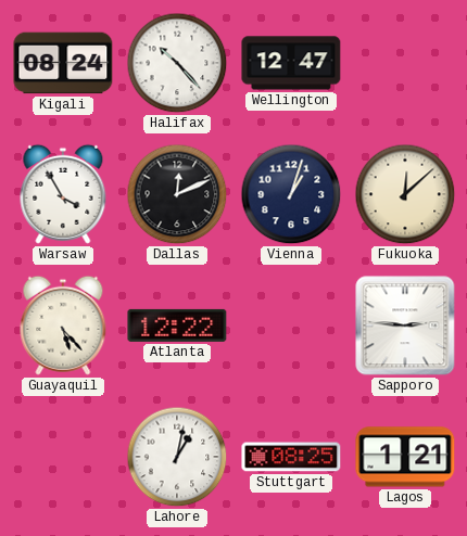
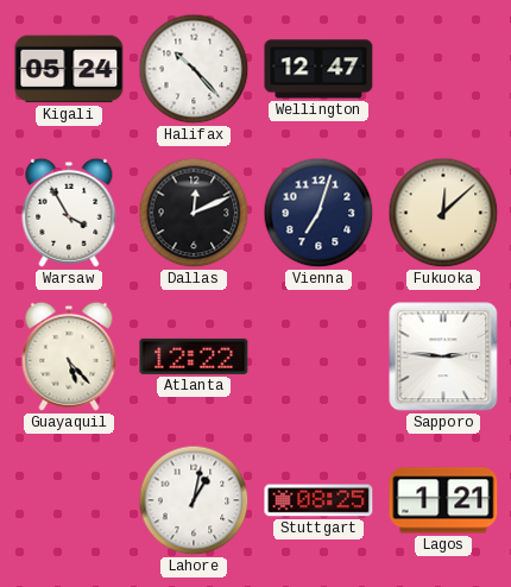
Kigali: 08:24 -> 05:24 (69, 69)
Vienna: 1:03 -> 7:03 (318, 213)
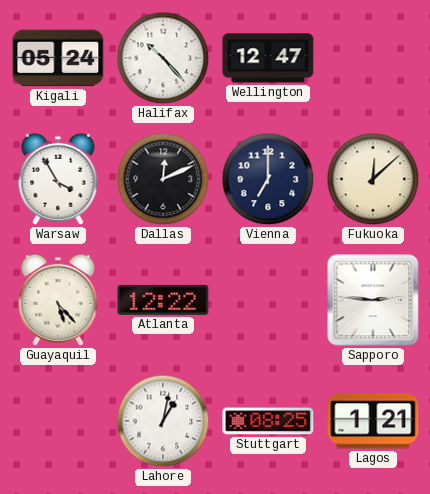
Vienna: 7:03 -> 7:00 (268, 179)
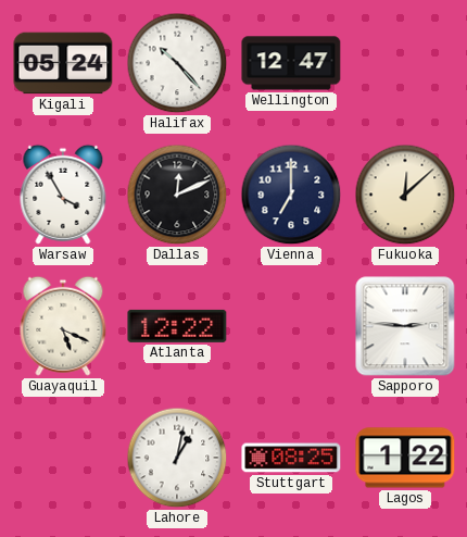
Guayaquil: 5:23 -> 5:19 (63, 326)
Lagos: 1:21 -> 1:22 (405, 458)
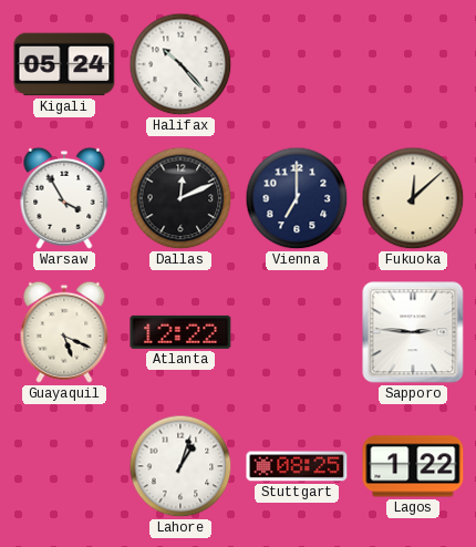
Wellington: 12:47 -> none (291, 63)
Lahore: 1:02 -> 1:03 (180, 466)
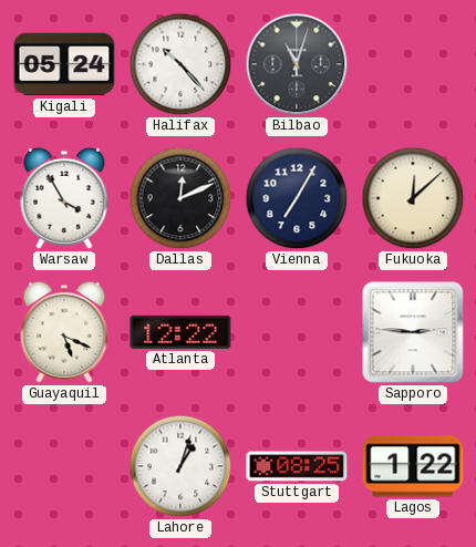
Bilbao: none -> 11:03 (297, 64)
Vienna: 7:00 -> 7:05 (297, 198)
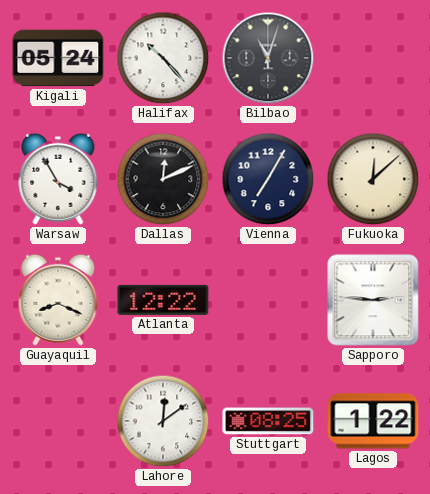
Guayaquil: 5:19 -> 8:19 (58, 300)
Lahore: 1:03 -> 12:09 (163, 421)
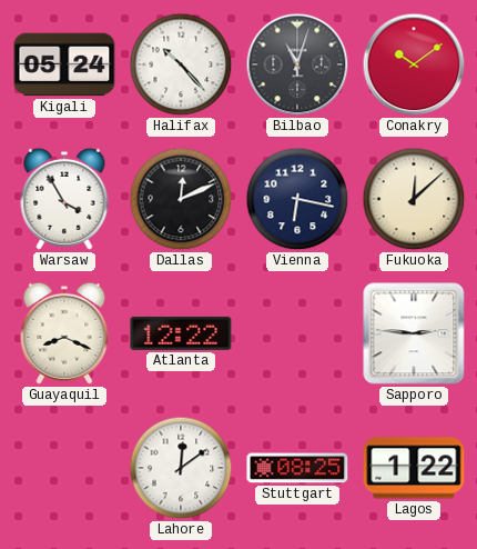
Conakry: none -> 10:09 (414, 64)
Vienna: 7:05 -> 6:17 (297, 199)
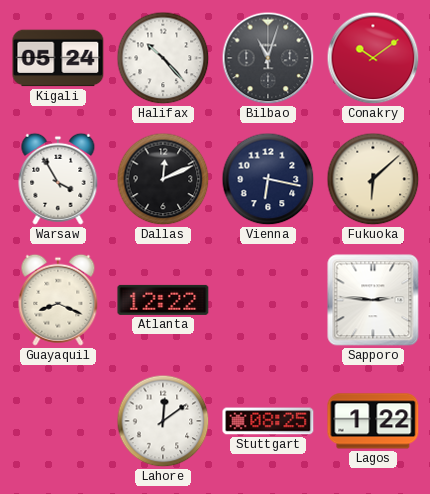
Fukuoka: 12:08 -> 6:08 (373, 179)
